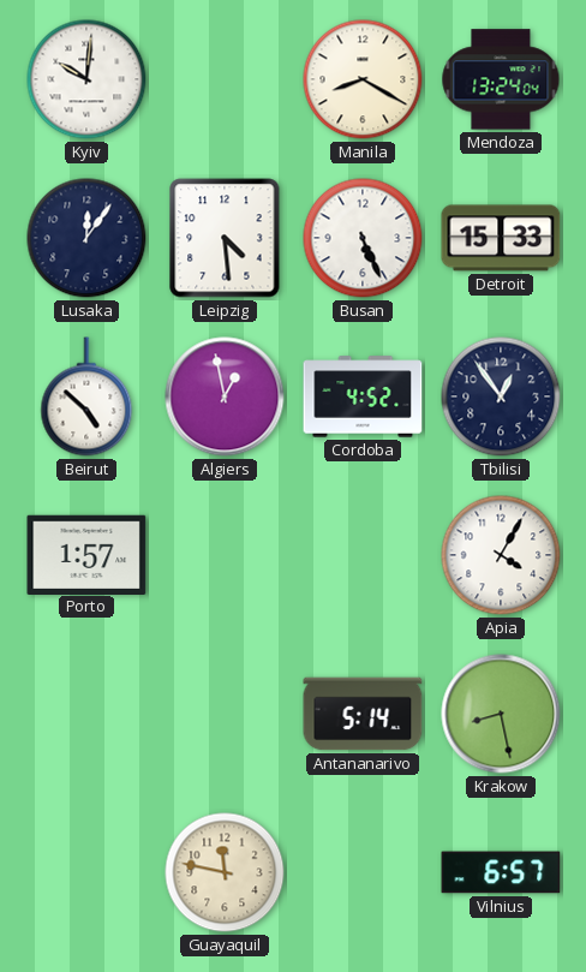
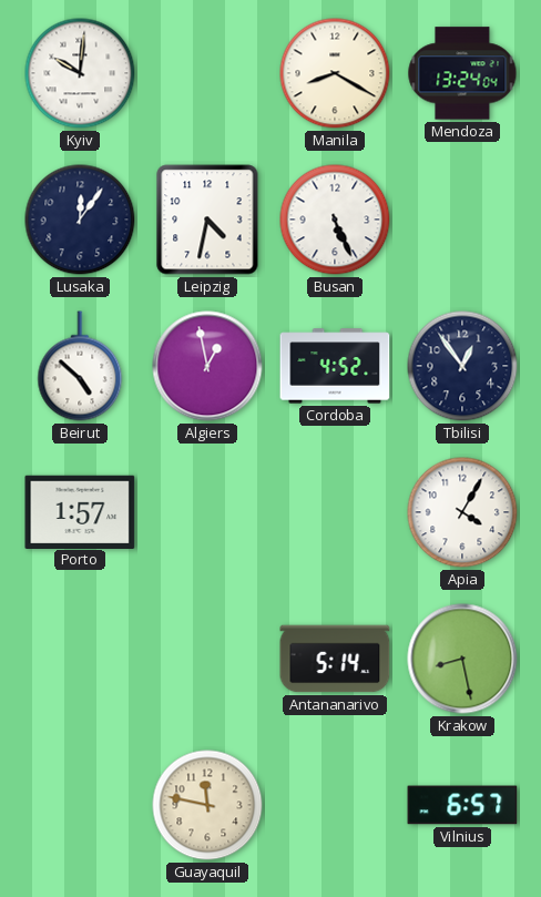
Leipzig: 4:29 -> 4:32 (207, 220)
Detroit: 15:33 -> none (501, 238)
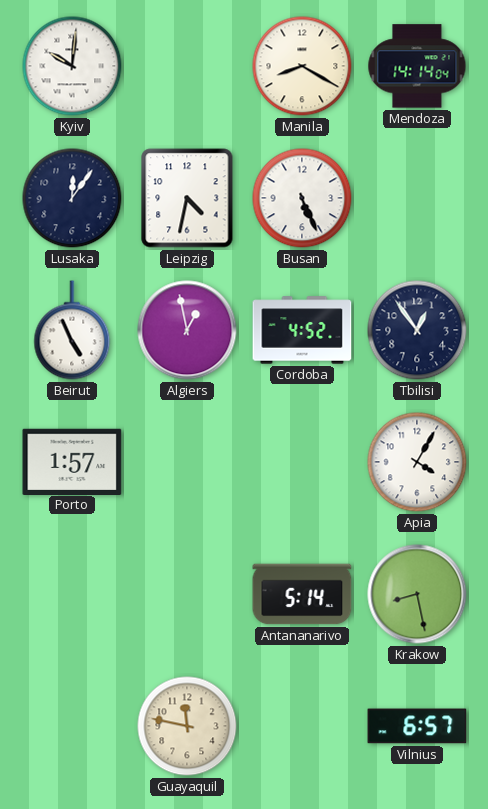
Mendoza: 13:24 -> 14:14 (417, 66)
Beirut: 4:52 -> 4:56 (72, 330)
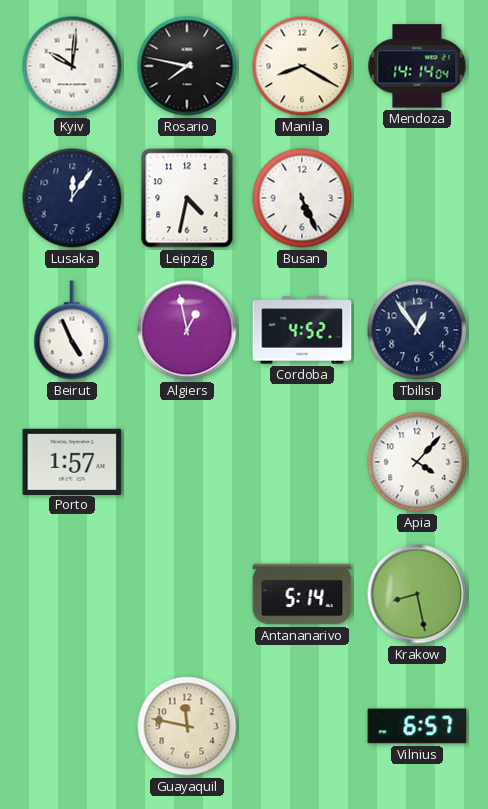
Rosario: none -> 7:47 (187, 66)
Apia: 4:05 -> 4:07 (417, 462)
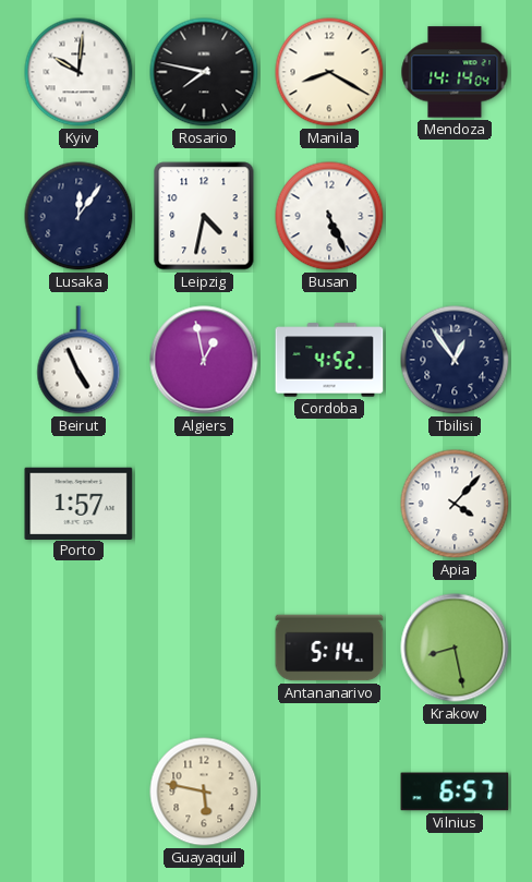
Guayaquil: 11:47 -> 5:47 (204, 792)
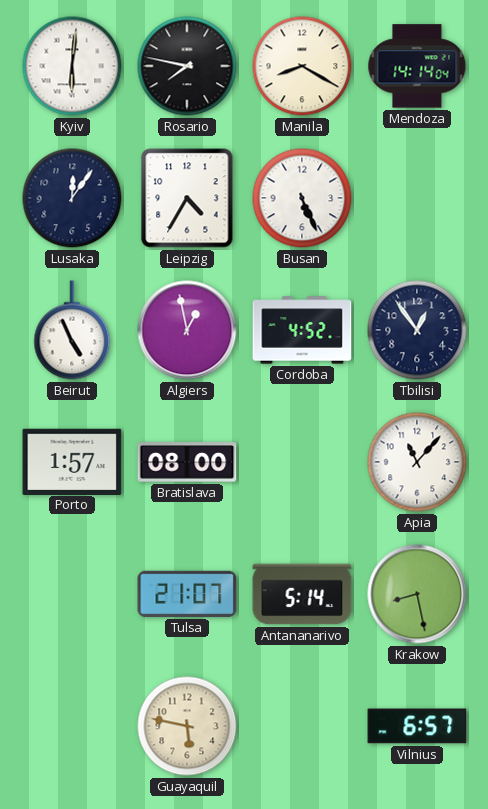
Kyiv: 10:01 -> 6:01 (72, 66)
Leipzig: 4:32 -> 4:35 (187, 198)
Bratislava: none -> 08:00 (187, 462)
Apia: 4:07 -> 11:07 (417, 462)
Tulsa: none -> 21:07 (187, 594)
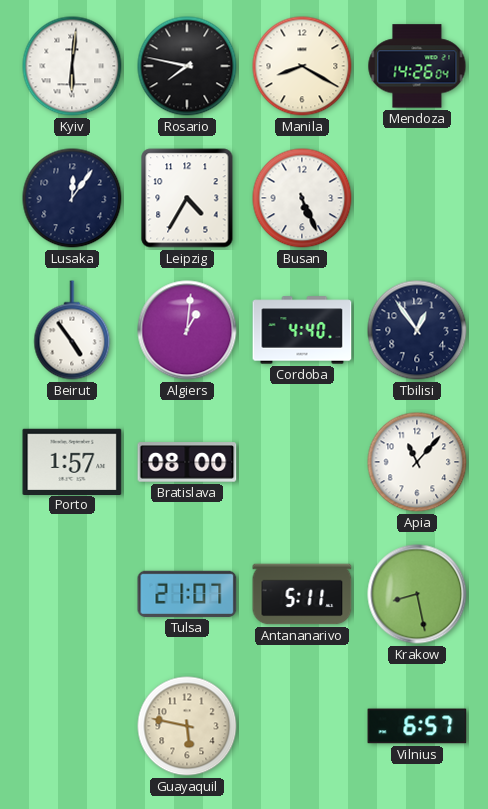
Mendoza: 14:14 -> 14:26 (417, 66)
Beirut: 4:56 -> 4:54 (72, 330)
Algiers: 12:58 -> 1:01 (187, 330)
Cordoba: 4:52 -> 4:40 (302, 330)
Antananarivo: 5:14 -> 5:11 (302, 594)
